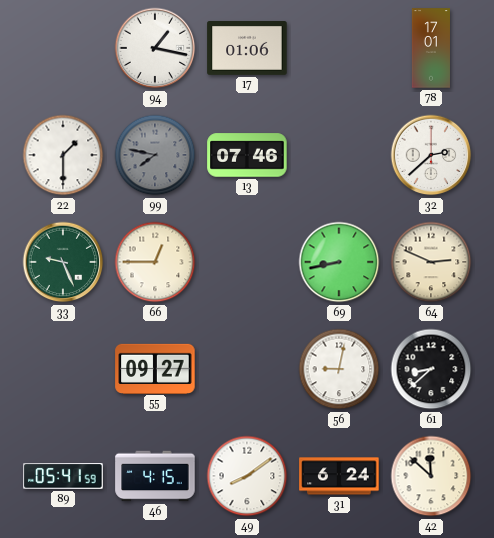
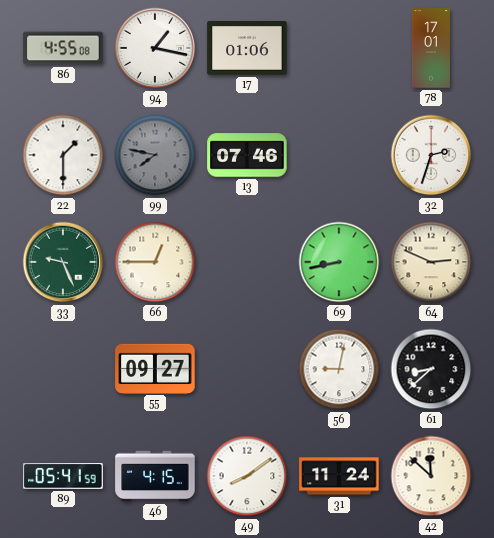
86: none -> 4:55 (63, 48)
32: 2:38 -> 2:33 (431, 155)
31: 6:24 -> 11:24 (339, 476)
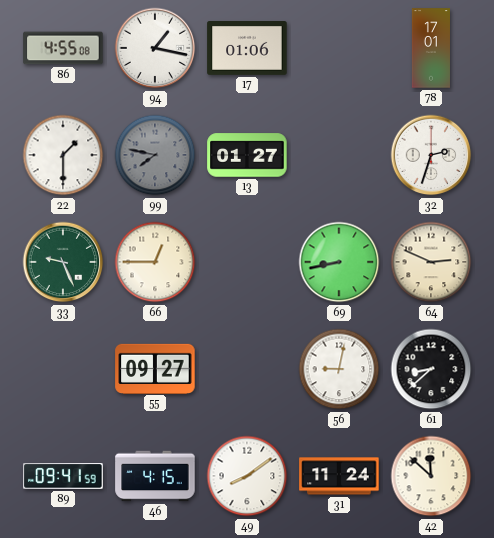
13: 07:46 -> 01:27 (247, 155)
89: 05:41 -> 09:41 (63, 476)
